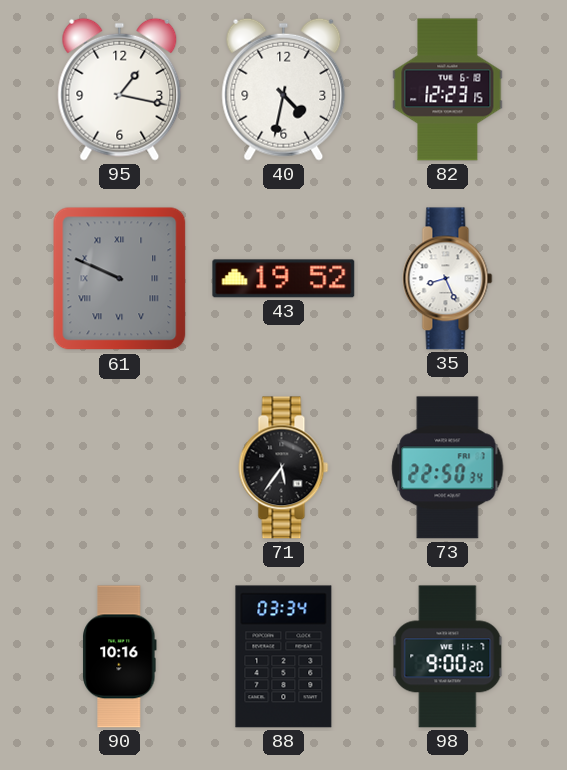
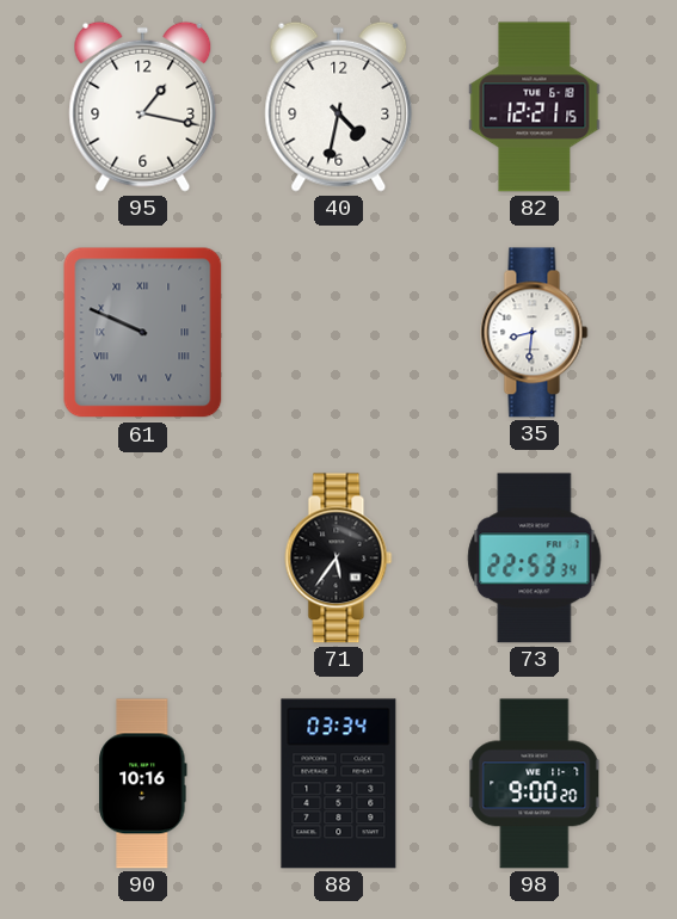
82: 12:23 -> 12:21 (535, 107)
43: 19:52 -> none (284, 279)
35: 8:26 -> 8:31 (535, 333)
73: 22:50 -> 22:53 (535, 559)
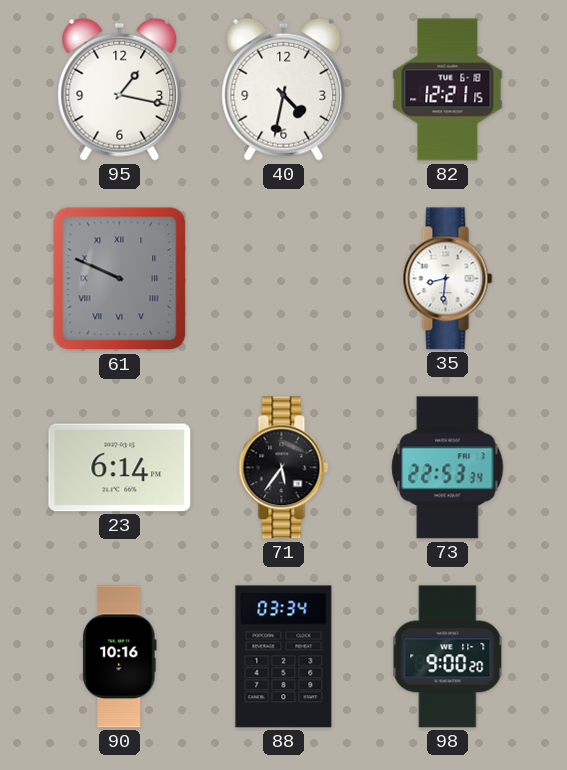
23: none -> 6:14 (120, 468)
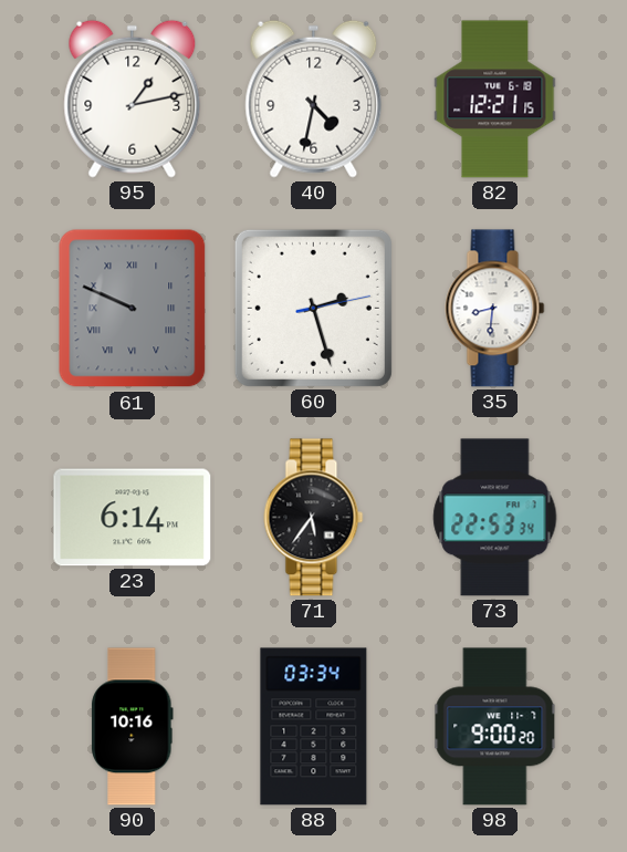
95: 1:17 -> 1:13 (133, 98)
60: none -> 2:27 (313, 308)
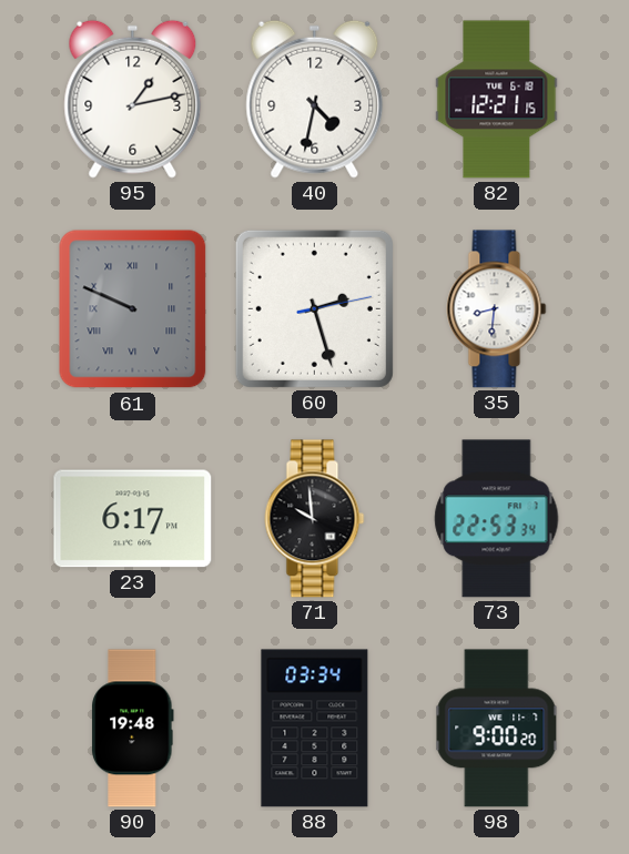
23: 6:14 -> 6:17 (133, 519)
71: 5:36 -> 9:59 (315, 519)
90: 10:16 -> 19:48 (133, 729)
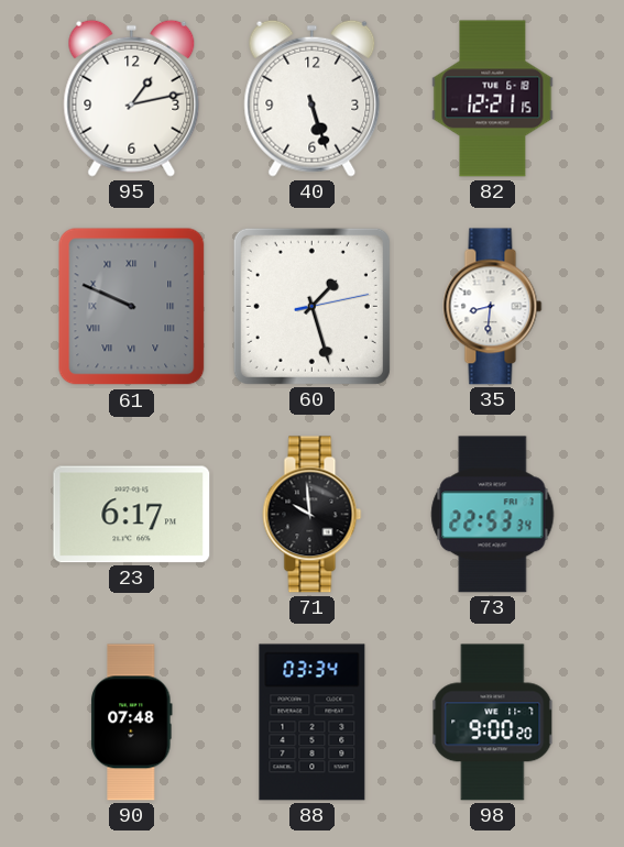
40: 4:32 -> 5:27 (313, 98)
60: 2:27 -> 1:27 (311, 306)
90: 19:48 -> 07:48 (132, 723)
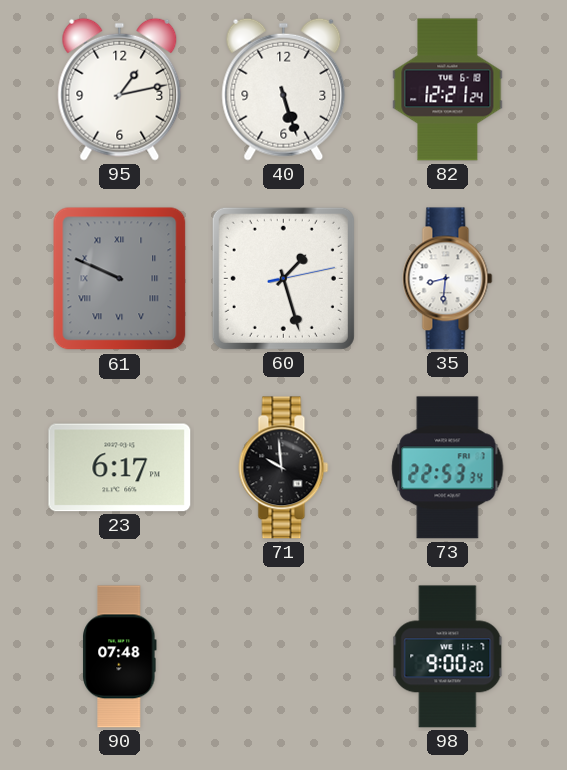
82: 12:21:15 -> 12:21:24 (448, 90)
88: 03:34 -> none (313, 723)
